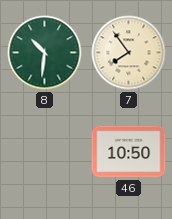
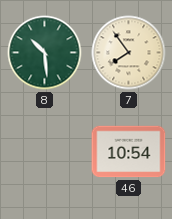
8: 10:31 -> 10:29 (45, 53)
46: 10:50 -> 10:54 (129, 152)
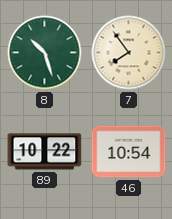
8: 10:29 -> 10:27 (45, 53)
89: none -> 10:22 (45, 152)
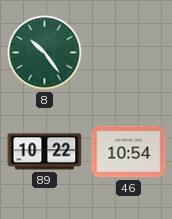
8: 10:27 -> 10:24 (45, 53)
7: 7:54 -> none (129, 53)
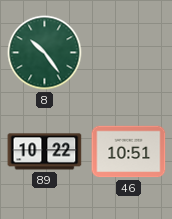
46: 10:54 -> 10:51 (129, 152)
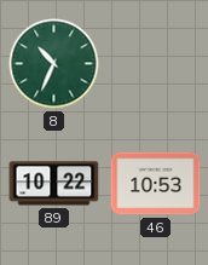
8: 10:24 -> 10:34 (54, 64)
46: 10:51 -> 10:53 (156, 184)
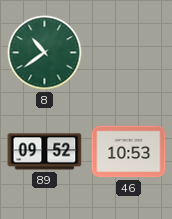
8: 10:34 -> 10:39 (45, 53)
89: 10:22 -> 09:52 (45, 152)
